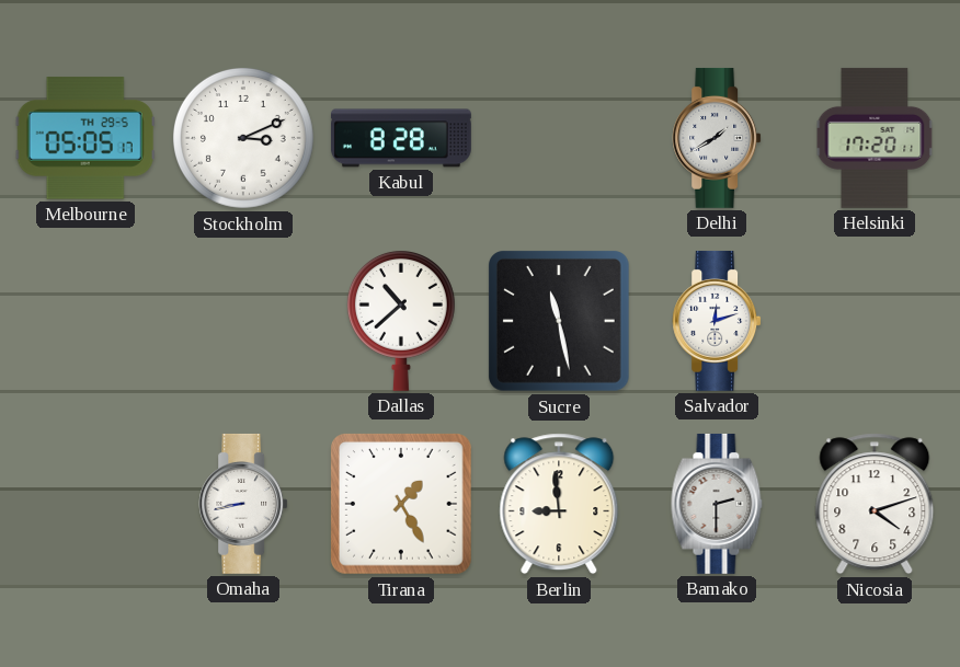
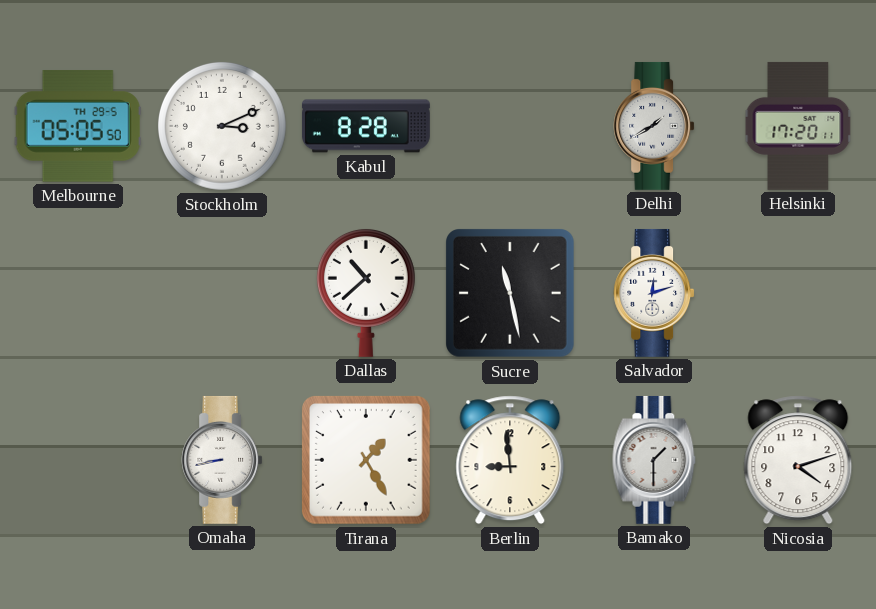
Melbourne: 05:05:17 -> 05:05:50 (78, 126)
Bamako: 2:30 -> 1:30 (654, 460)
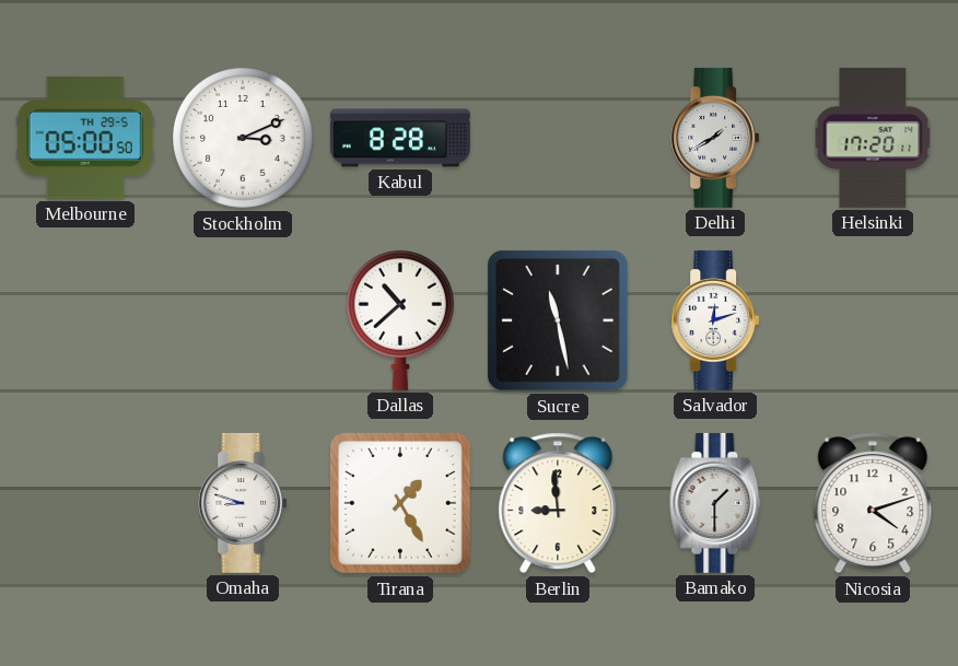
Melbourne: 05:05 -> 05:00 (85, 138)
Omaha: 8:43 -> 8:48 (243, 503)
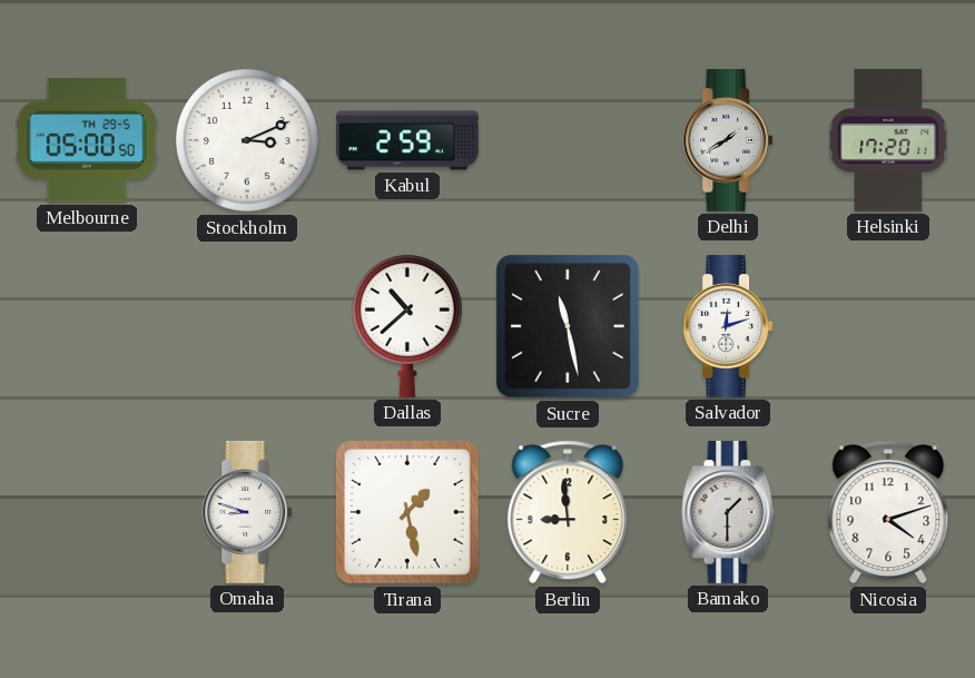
Kabul: 8:28 -> 2:59 (407, 140)
Tirana: 1:25 -> 1:28 (408, 513)
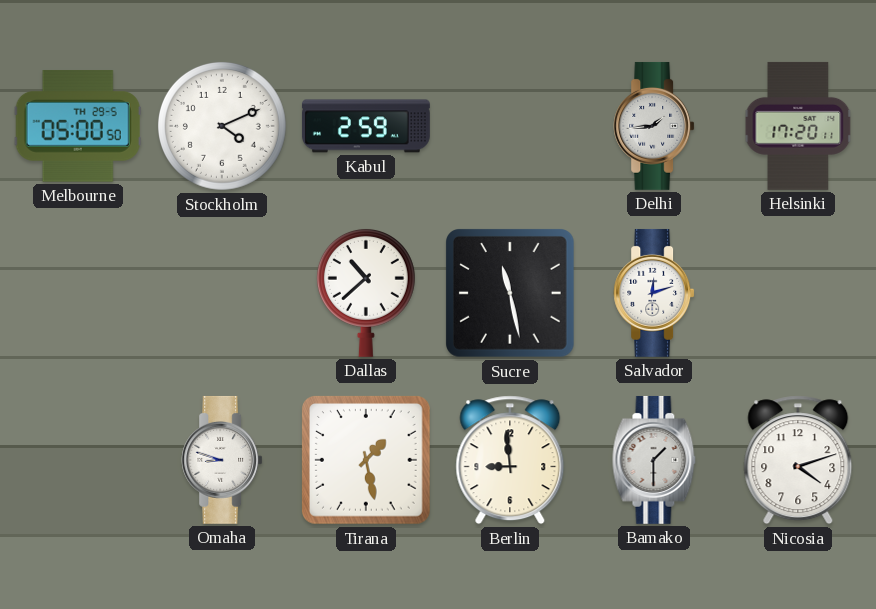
Stockholm: 3:11 -> 4:11 (222, 126)
Delhi: 1:40 -> 1:44 (654, 126)
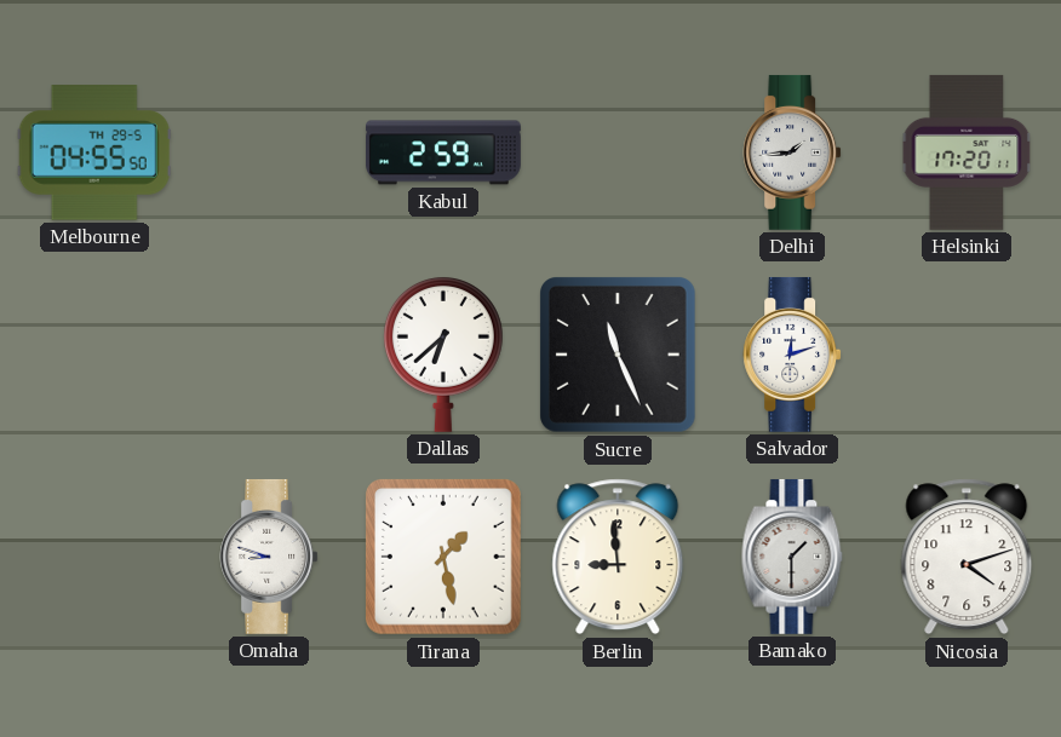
Melbourne: 05:00 -> 04:55 (94, 152)
Stockholm: 4:11 -> none (222, 126)
Dallas: 10:38 -> 6:38 (443, 353)
Sucre: 11:28 -> 11:26 (619, 356)
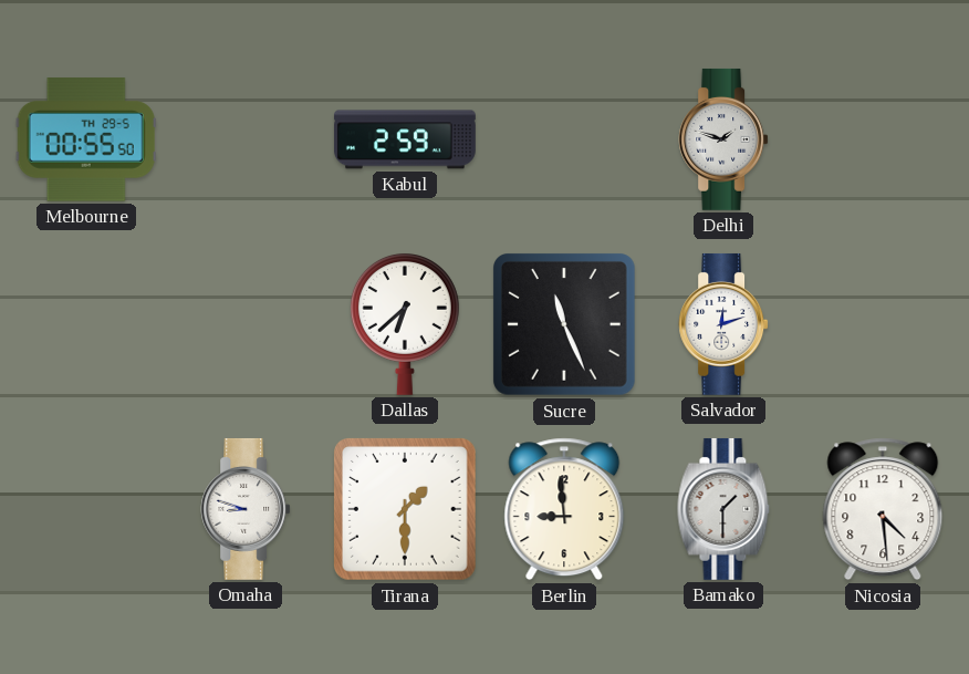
Melbourne: 04:55 -> 00:55 (86, 139)
Delhi: 1:44 -> 1:48 (723, 139)
Helsinki: 17:20 -> none (967, 152)
Tirana: 1:28 -> 1:30 (406, 510)
Nicosia: 4:12 -> 4:29 (883, 509)
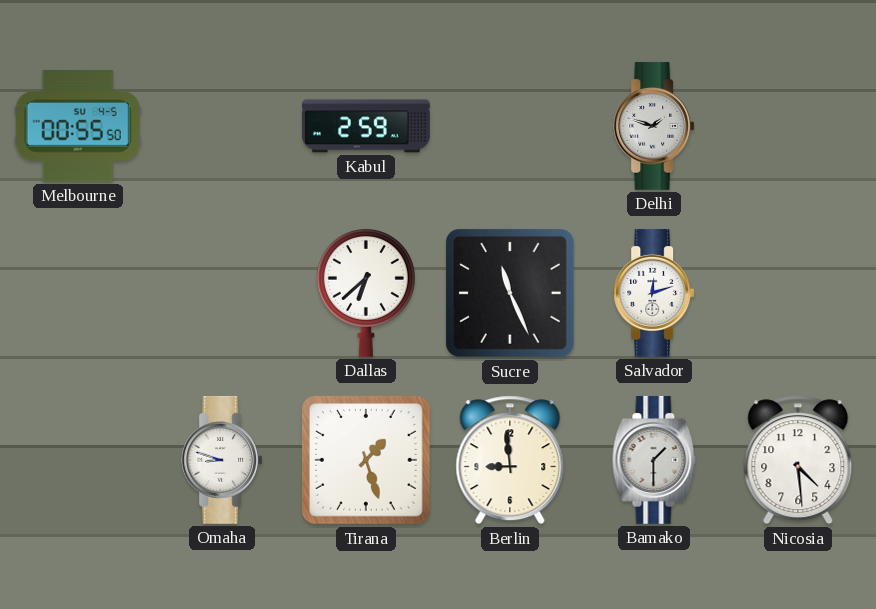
Melbourne date: TH 29-5 -> SU 4-5 (78, 126)
Tirana: 1:30 -> 1:27 (367, 461)
